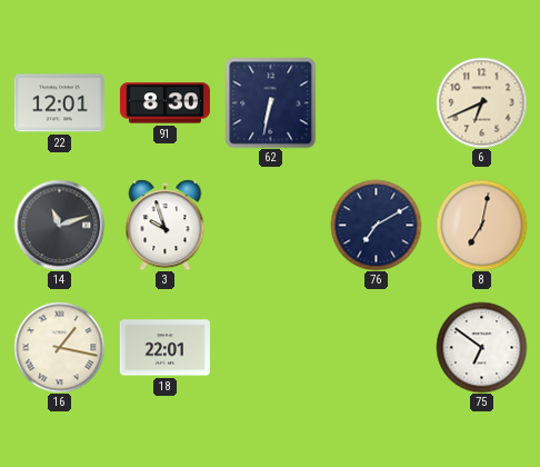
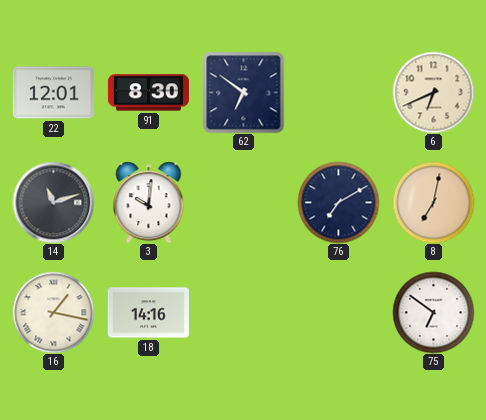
62: 6:32 -> 6:51 (243, 92)
3: 9:57 -> 10:01 (149, 202)
18: 22:01 -> 14:16 (148, 313)
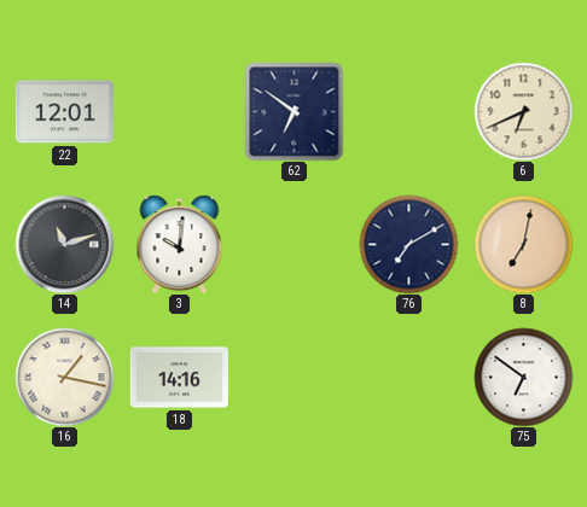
91: 8:30 -> none (148, 93)
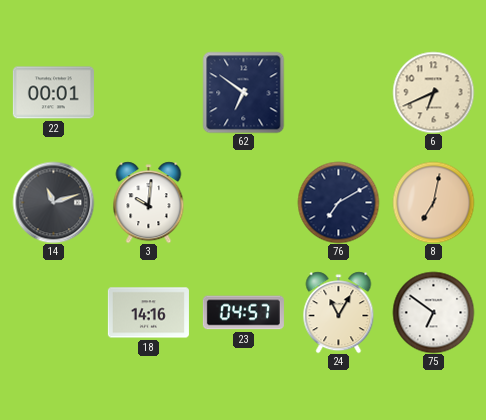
22: 12:01 -> 00:01 (53, 93)
16: 1:17 -> none (64, 377)
23: none -> 04:57 (243, 313)
24: none -> 11:05 (339, 312)
